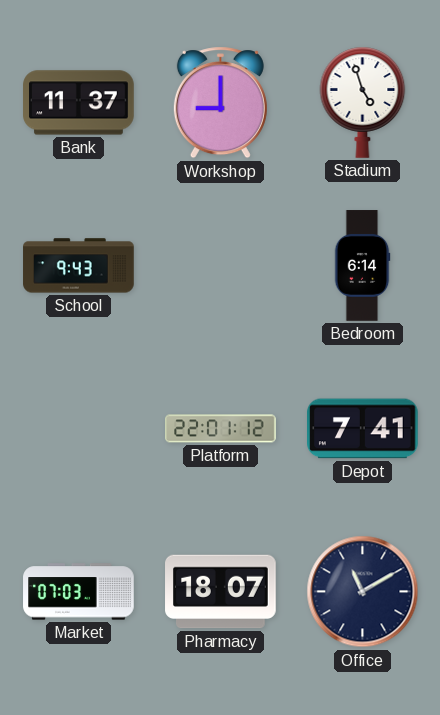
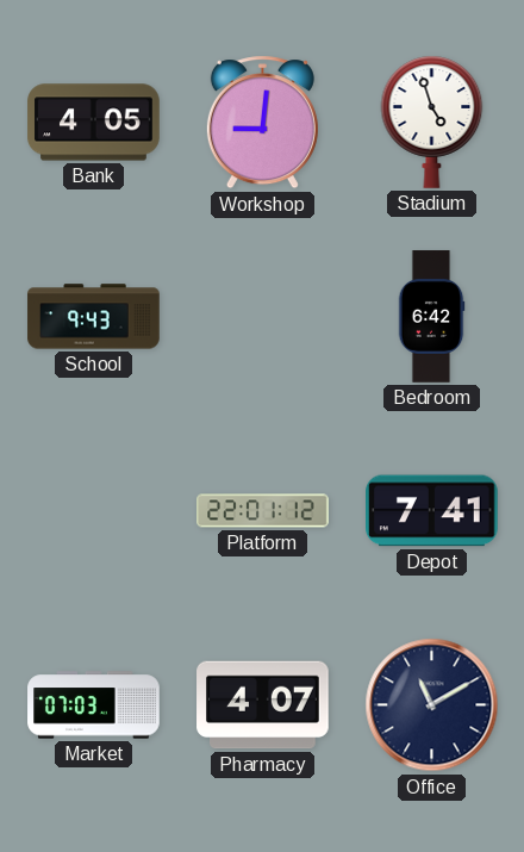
Bank: 11:37 -> 4:05 (94, 123)
Workshop: 9:00 -> 9:01 (262, 123)
Bedroom: 6:14 -> 6:42 (431, 317)
Pharmacy: 18:07 -> 4:07 (263, 705)
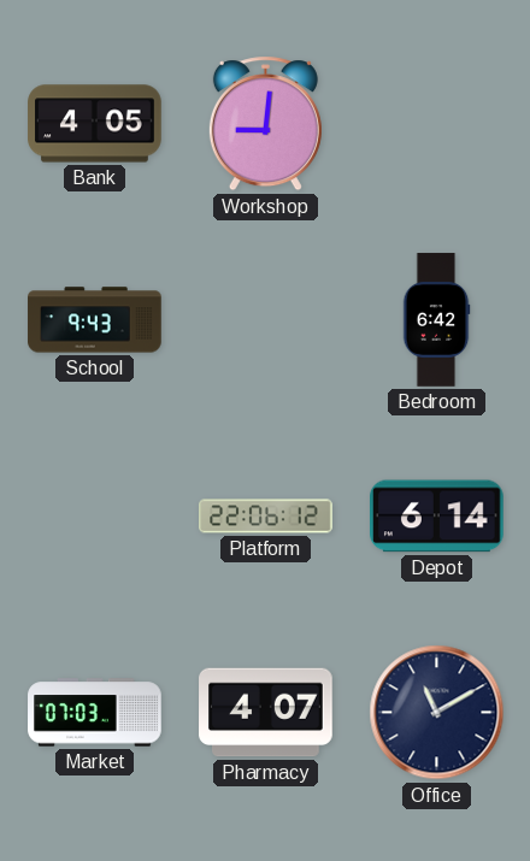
Stadium: 4:57 -> none (432, 122)
Platform: 22:01 -> 22:06 (266, 517)
Depot: 7:41 -> 6:14 (437, 517)
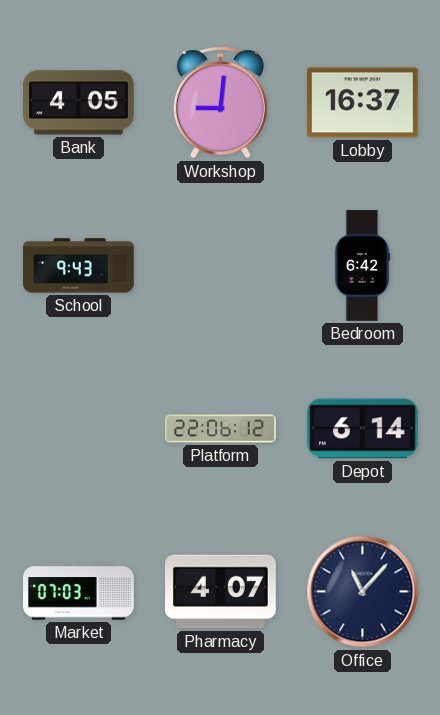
Lobby: none -> 16:37 (363, 103)
Office: 11:10 -> 11:07 (363, 592)
